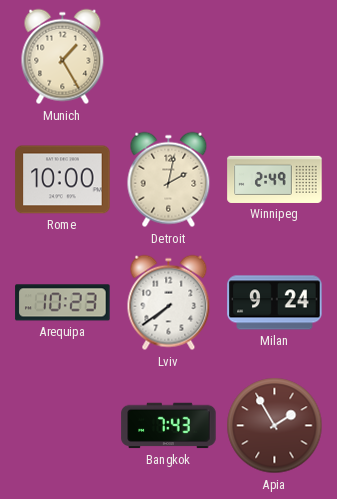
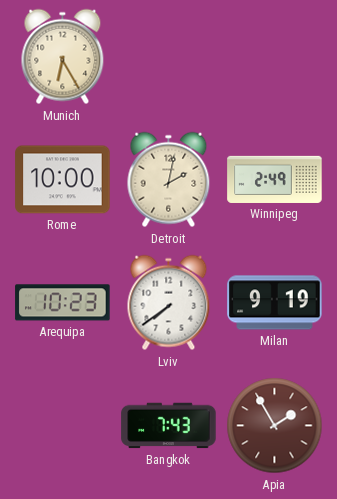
Munich: 1:25 -> 6:25 (63, 57)
Milan: 9:24 -> 9:19 (275, 303)
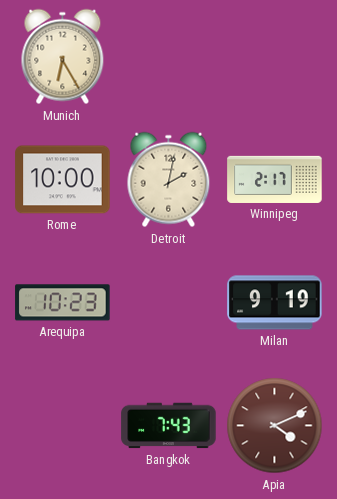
Winnipeg: 2:49 -> 2:17 (275, 179)
Lviv: 7:39 -> none (169, 303)
Apia: 1:55 -> 4:11 (275, 426)
